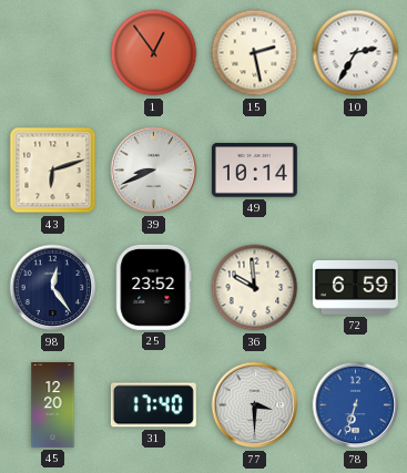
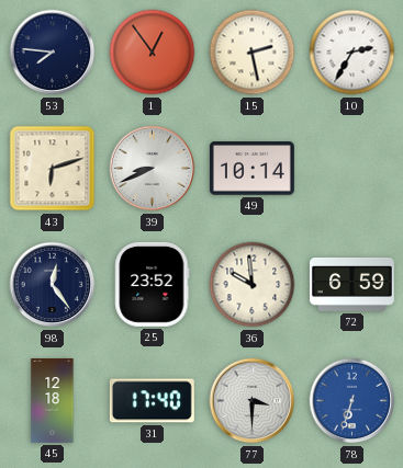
53: none -> 7:46 (53, 53)
45: 12:20 -> 12:18 (53, 401)
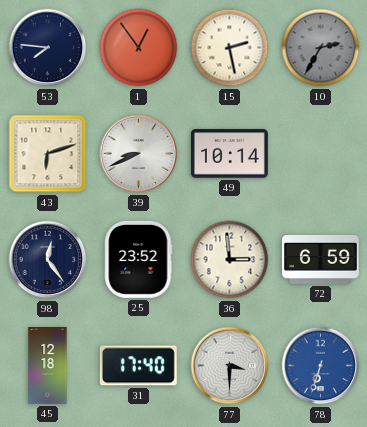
10 dial: white -> grey (321, 48)
36: 9:59 -> 2:59 (230, 260)
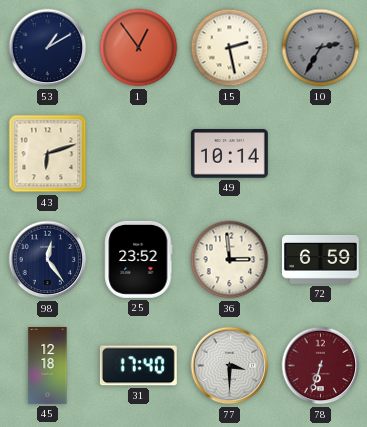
53: 7:46 -> 1:10 (48, 48)
39: 8:41 -> none (139, 154)
78 dial: blue -> burgundy (321, 366)
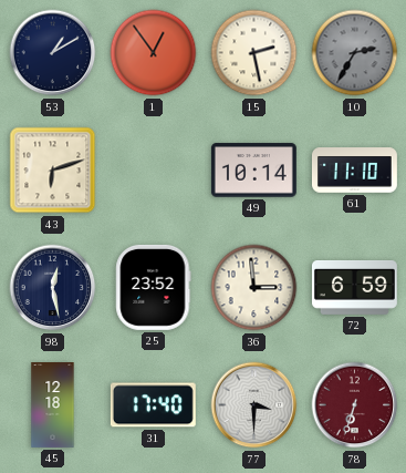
61: none -> 11:10 (354, 171)
98: 12:24 -> 12:28 (53, 288)
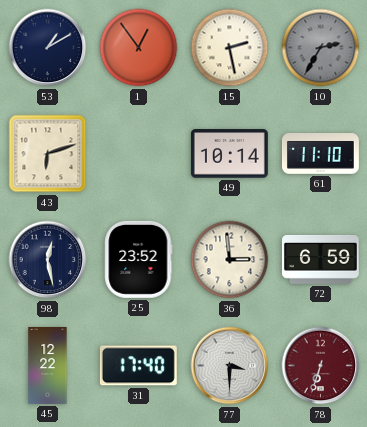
45: 12:18 -> 12:22 (48, 366)
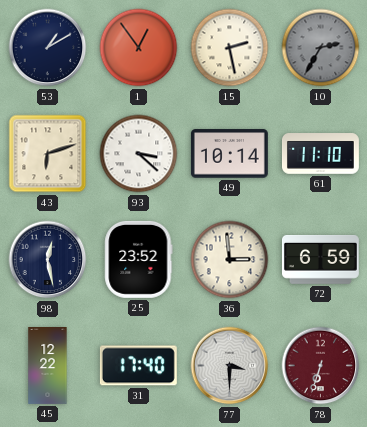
93: none -> 3:22 (139, 154)
